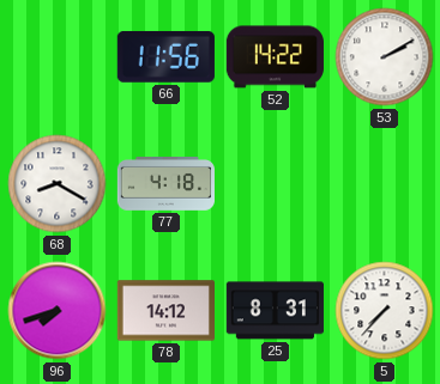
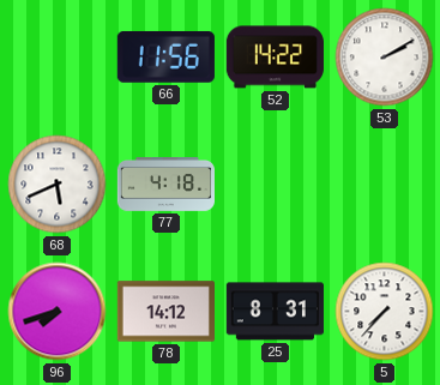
68: 8:20 -> 5:41 (58, 185)
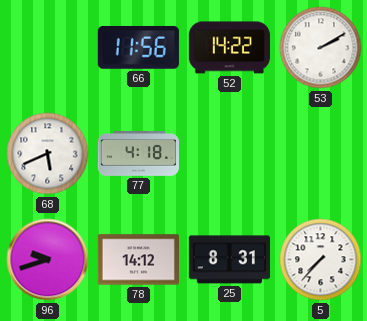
96: 7:42 -> 9:42 (48, 260)
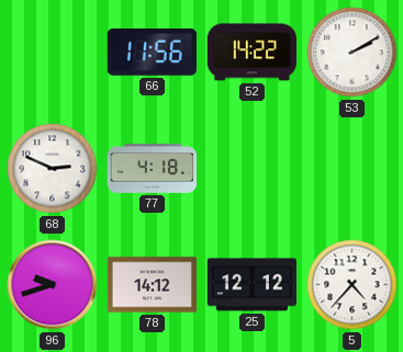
68: 5:41 -> 2:49 (53, 169)
25: 8:31 -> 12:12 (251, 285)
5: 7:37 -> 4:37 (352, 285)
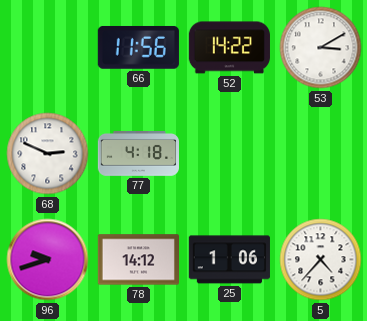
53: 2:10 -> 3:10 (321, 48)
25: 12:12 -> 1:06 (229, 260)
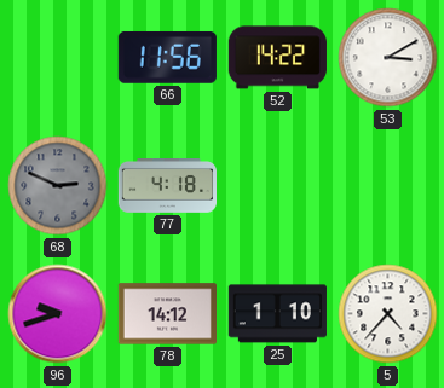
68 dial: white -> grey (58, 186)
25: 1:06 -> 1:10 (277, 314)
